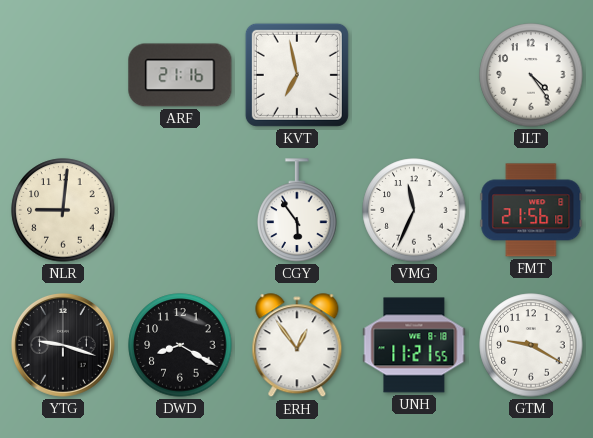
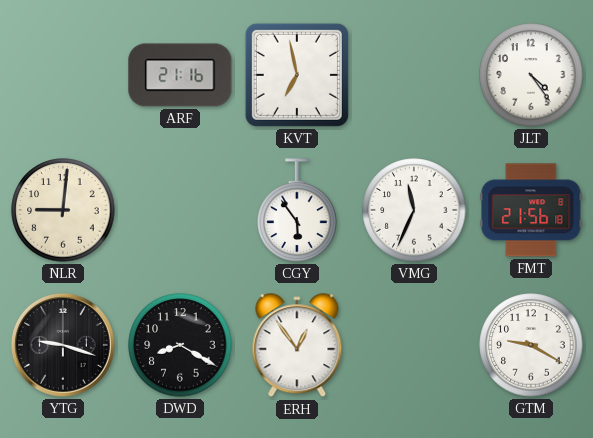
UNH: 11:21 -> none (414, 345)
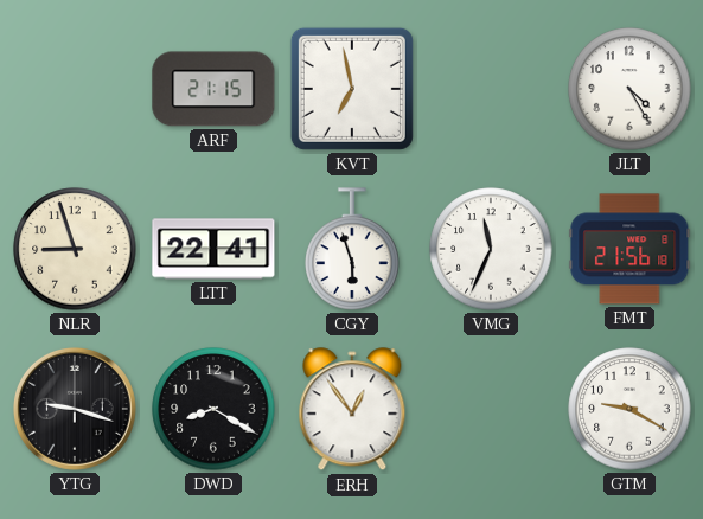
ARF: 21:16 -> 21:15 (213, 89)
JLT: 4:24 -> 4:25 (629, 89)
NLR: 9:01 -> 8:57 (75, 249)
LTT: none -> 22:41 (213, 249)
CGY: 5:54 -> 5:57 (352, 249)
